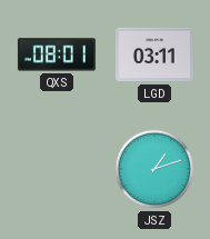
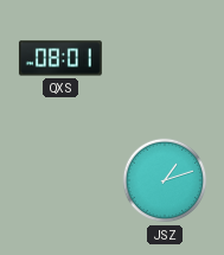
LGD: 03:11 -> none (154, 54)
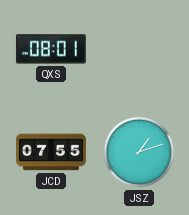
JCD: none -> 07:55 (51, 152)
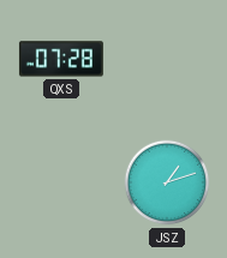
QXS: 08:01 -> 07:28 (61, 59)
JCD: 07:55 -> none (51, 152)
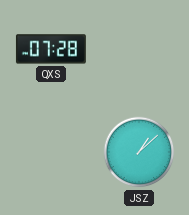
JSZ: 1:12 -> 1:08 (139, 152)
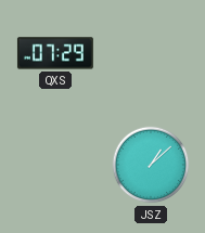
QXS: 07:28 -> 07:29 (55, 53)
